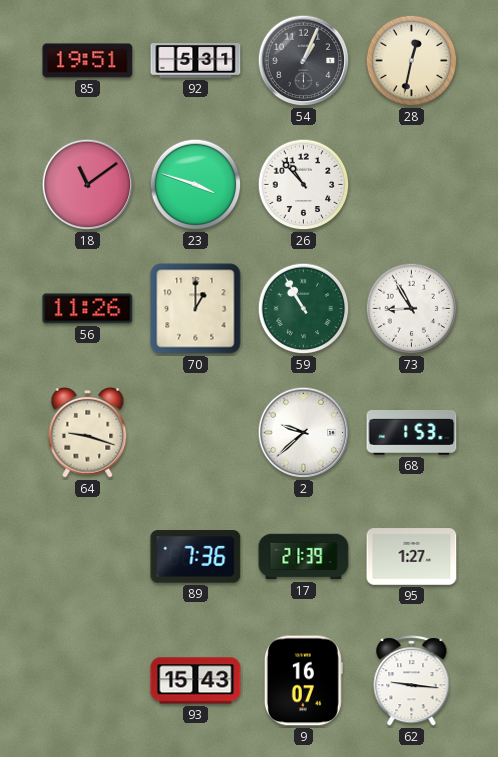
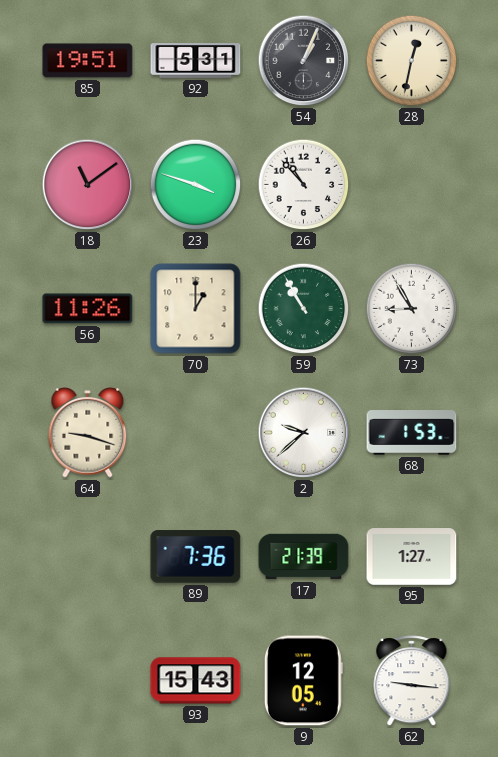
9: 16:07 -> 12:05 (303, 681)
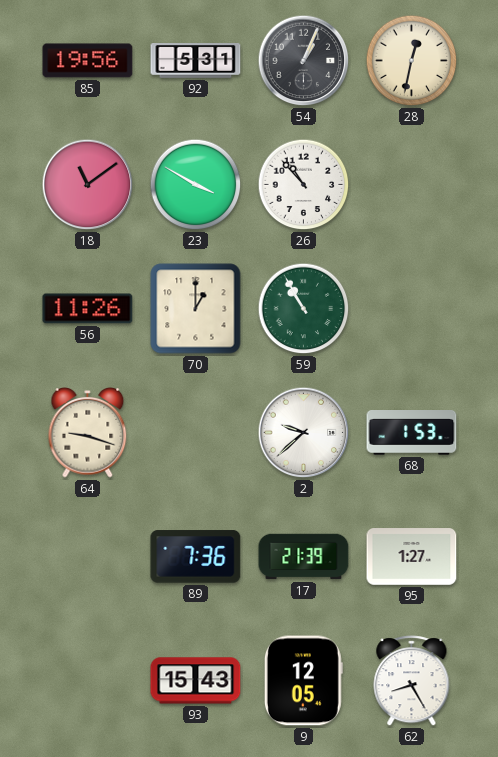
85: 19:51 -> 19:56 (88, 61)
23: 3:48 -> 3:50 (196, 185)
73: 8:55 -> none (412, 309)
62: 9:16 -> 8:25 (412, 681)
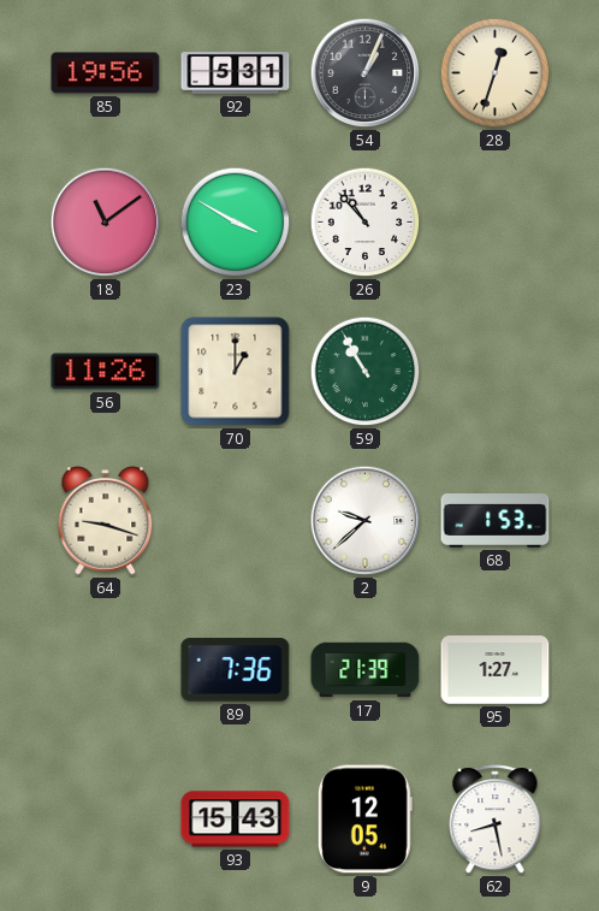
28: 12:32 -> 12:33 (496, 73)
62: 8:25 -> 8:28 (496, 820)
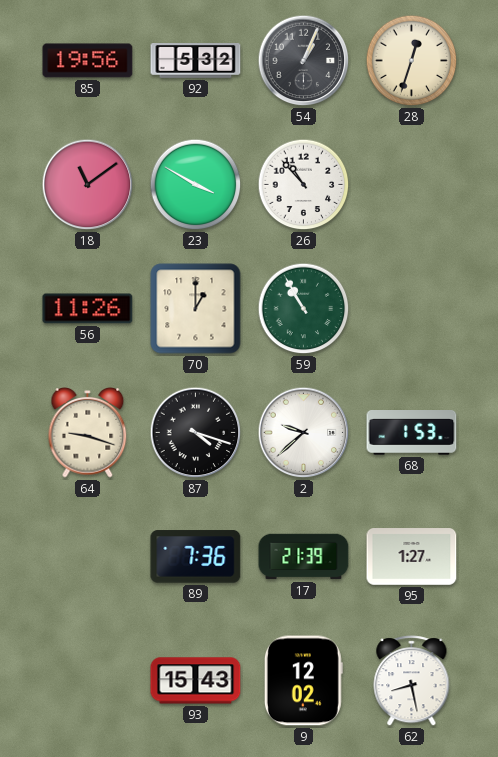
92: 5:31 -> 5:32 (196, 61)
87: none -> 4:18 (196, 433)
9: 12:05 -> 12:02 (303, 681)
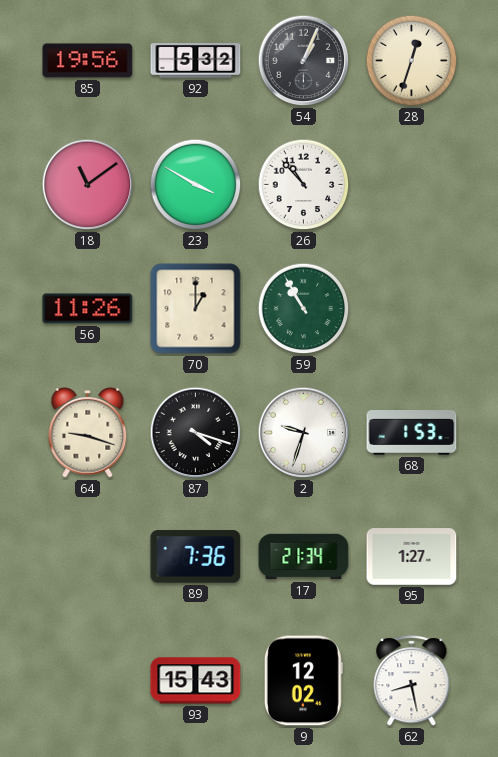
2: 9:38 -> 9:33 (304, 433)
17: 21:39 -> 21:34 (304, 557)
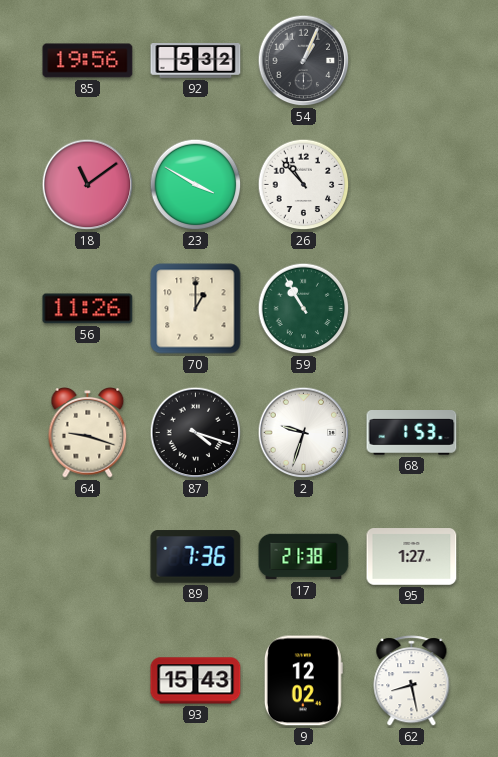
28: 12:33 -> none (412, 61)
17: 21:34 -> 21:38 (304, 557)
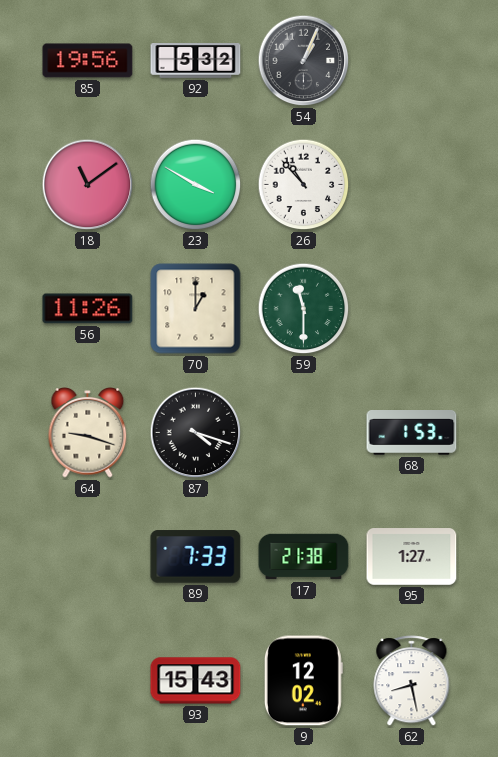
59: 10:55 -> 11:30 (304, 309)
2: 9:33 -> none (304, 433)
89: 7:36 -> 7:33 (196, 557)
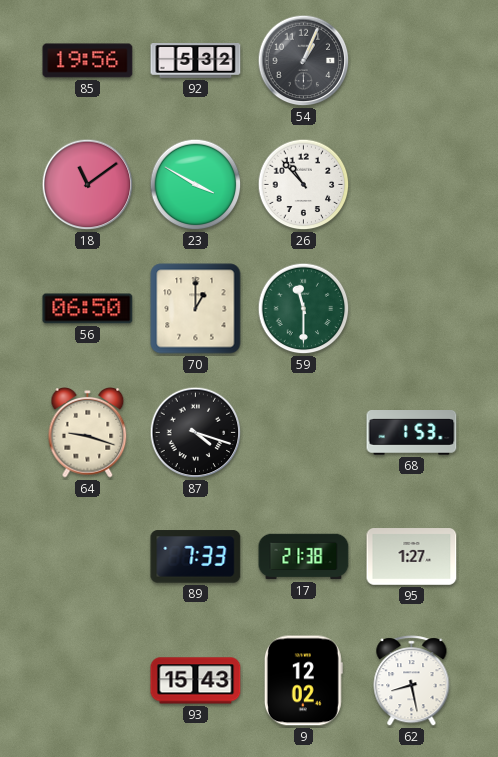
56: 11:26 -> 06:50 (88, 309)
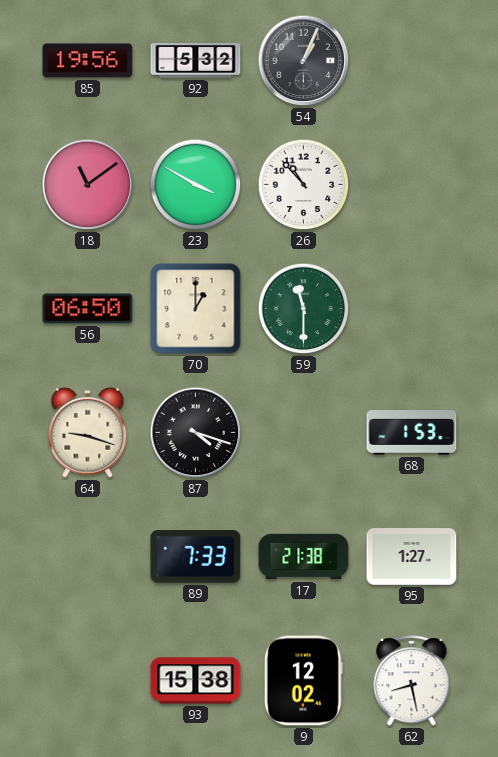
93: 15:43 -> 15:38 (196, 681)
